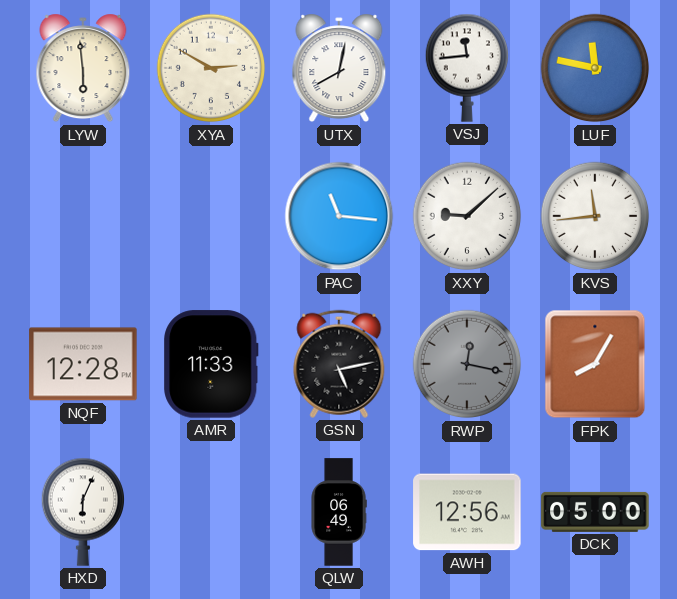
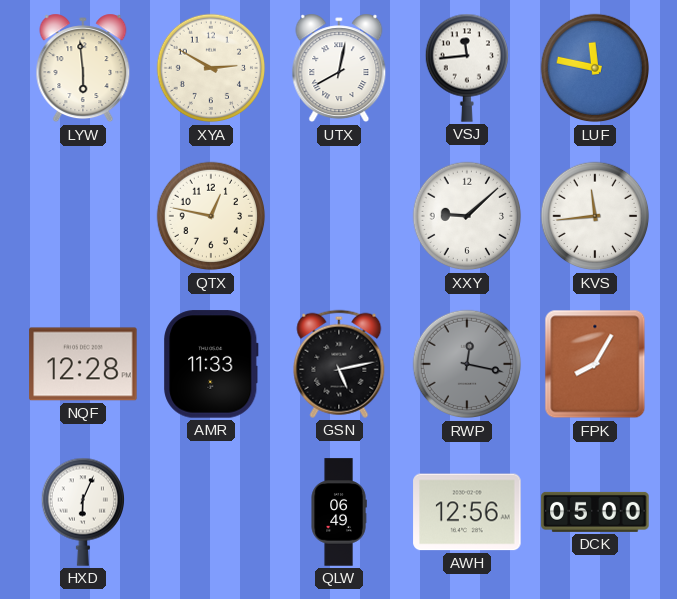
QTX: none -> 12:47 (211, 216)
PAC: 11:16 -> none (339, 216)
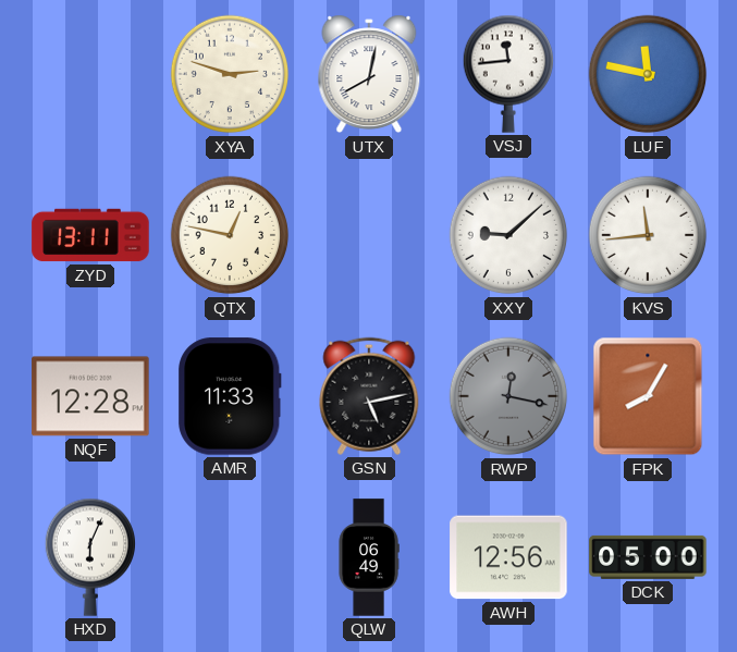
LYW: 5:59 -> none (83, 68)
XYA: 2:50 -> 2:48 (230, 74)
ZYD: none -> 13:11 (90, 235)
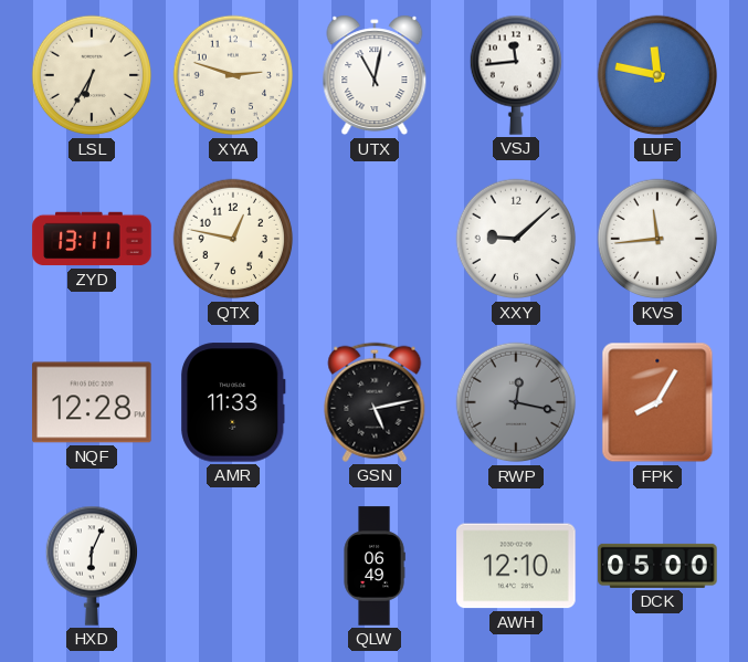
LSL: none -> 6:35 (92, 75)
UTX: 8:02 -> 11:02 (375, 75)
AWH: 12:56 -> 12:10 (516, 566)
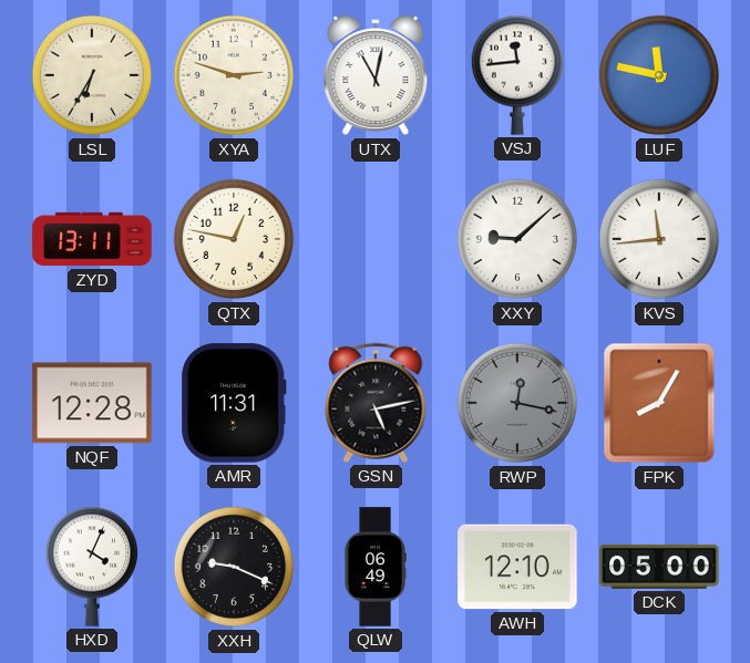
AMR: 11:33 -> 11:31 (234, 403)
HXD: 6:04 -> 4:04 (91, 567)
XXH: none -> 9:19 (234, 567)
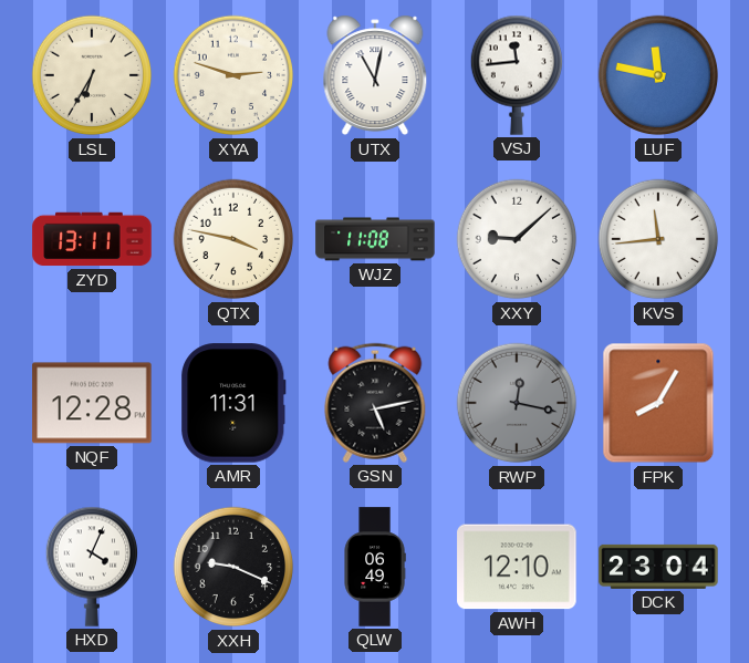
QTX: 12:47 -> 3:47 (233, 239)
WJZ: none -> 11:08 (375, 239)
DCK: 05:00 -> 23:04 (658, 567)
